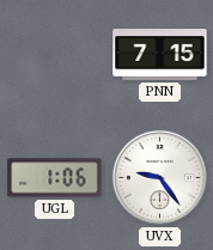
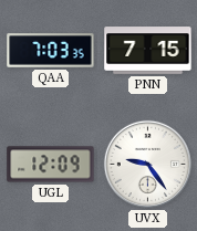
QAA: none -> 7:03 (51, 51)
UGL: 1:06 -> 12:09 (51, 165)
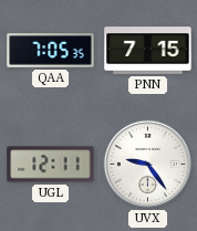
QAA: 7:03 -> 7:05 (51, 51)
UGL: 12:09 -> 12:11 (51, 165)
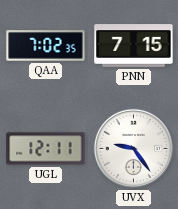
QAA: 7:05 -> 7:02 (46, 46)
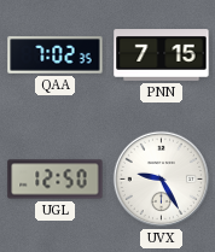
UGL: 12:11 -> 12:50 (56, 180)
UVX: 9:24 -> 9:25 (161, 178)
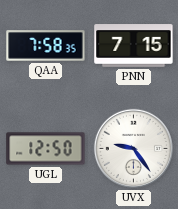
QAA: 7:02 -> 7:58 (46, 46)
UVX: 9:25 -> 9:24 (133, 148)
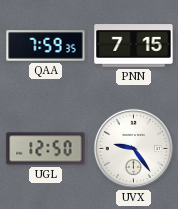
QAA: 7:58 -> 7:59 (46, 46)
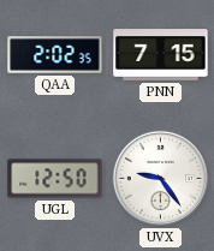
QAA: 7:59 -> 2:02 (55, 55)
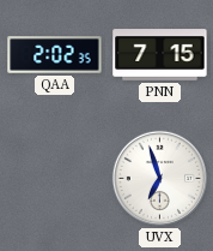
UGL: 12:50 -> none (55, 179)
UVX: 9:24 -> 6:57 (159, 178)
